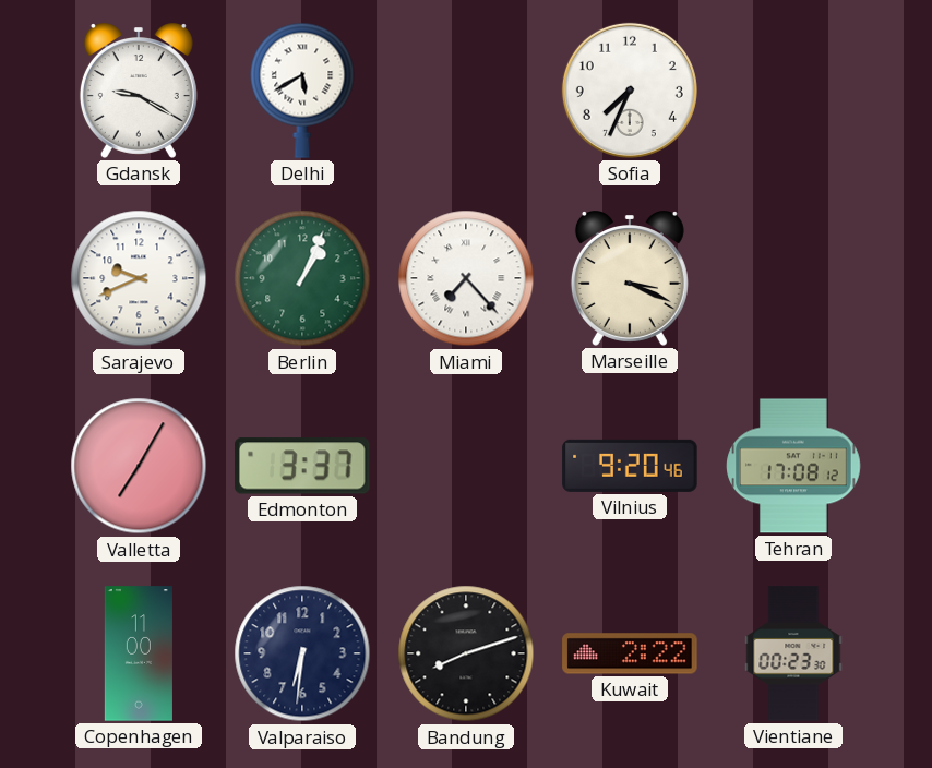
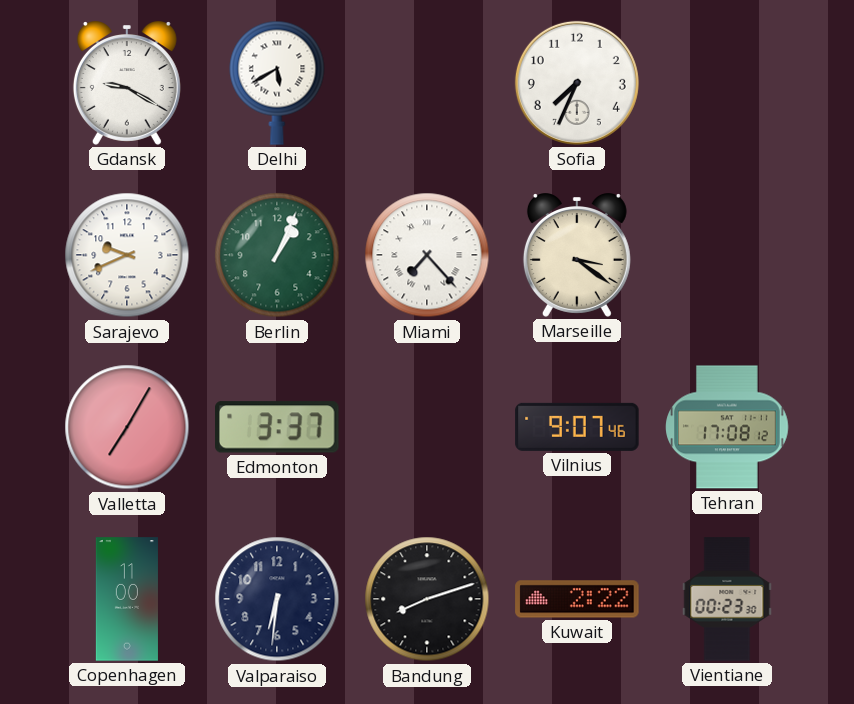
Marseille: 3:19 -> 3:21 (577, 256)
Vilnius: 9:20 -> 9:07 (577, 427)
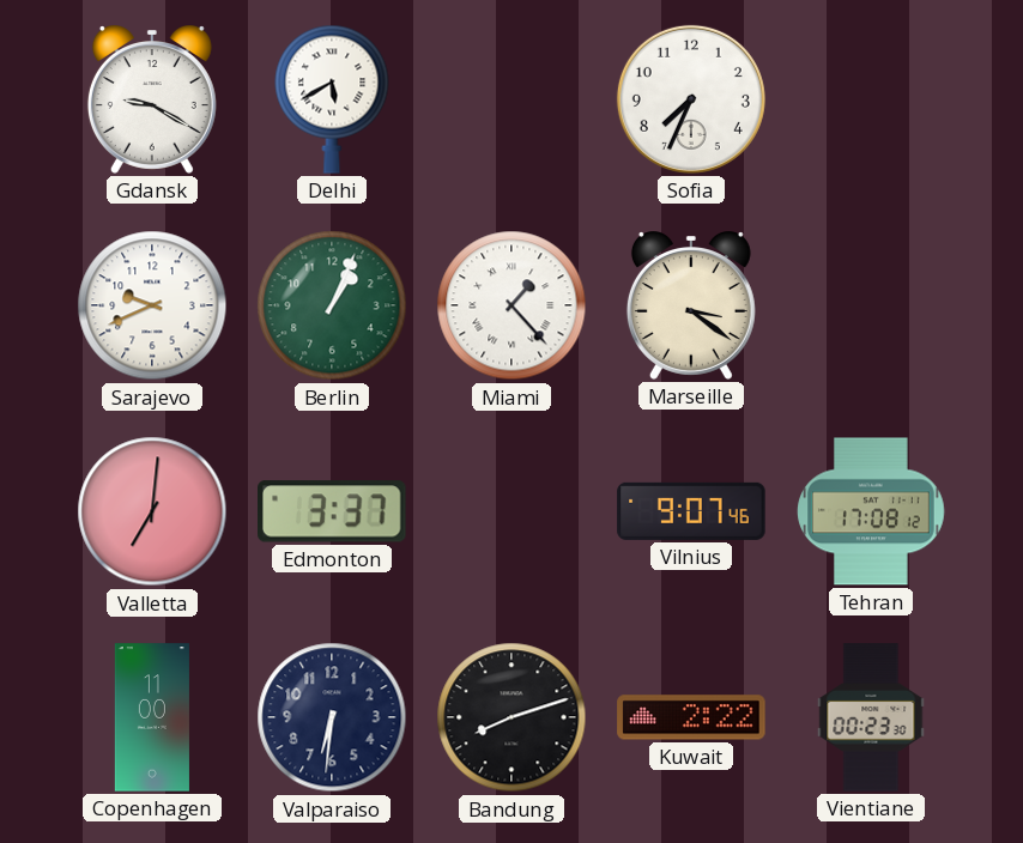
Miami: 7:23 -> 1:23 (512, 305)
Valletta: 7:05 -> 7:01 (152, 511)
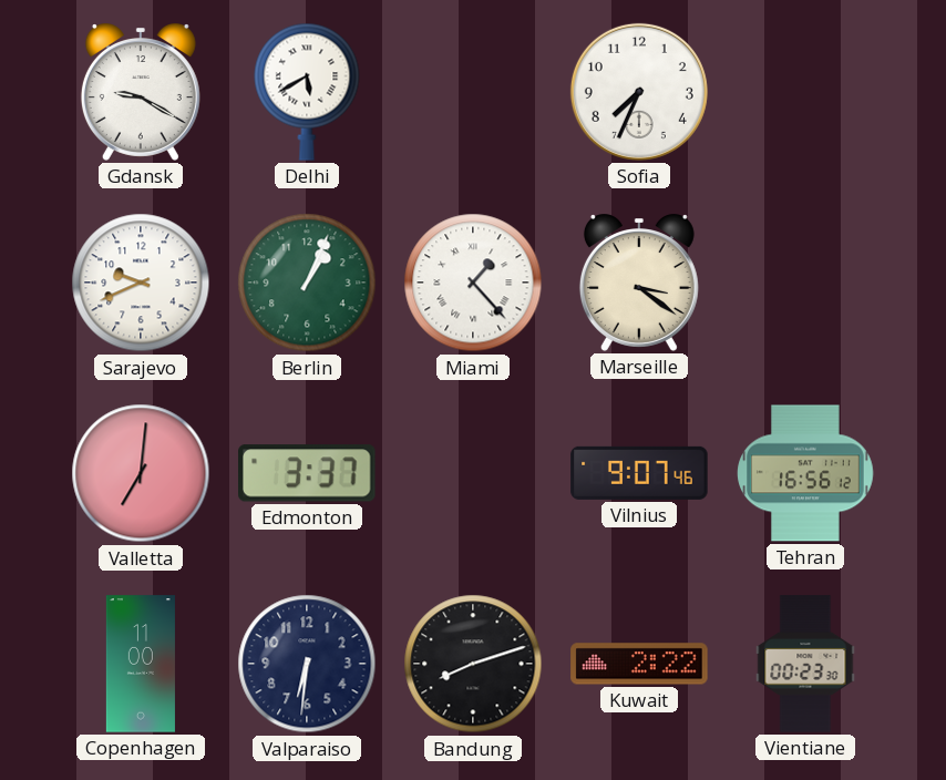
Tehran: 17:08 -> 16:56 (805, 473)
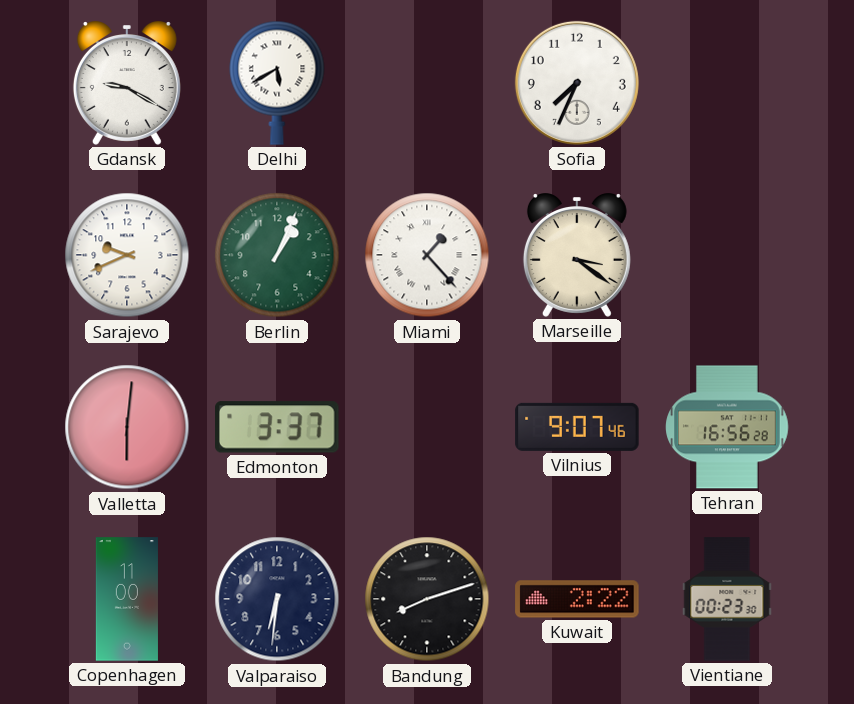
Valletta: 7:01 -> 6:01 (127, 427)
Tehran: 16:56:12 -> 16:56:28 (727, 427)
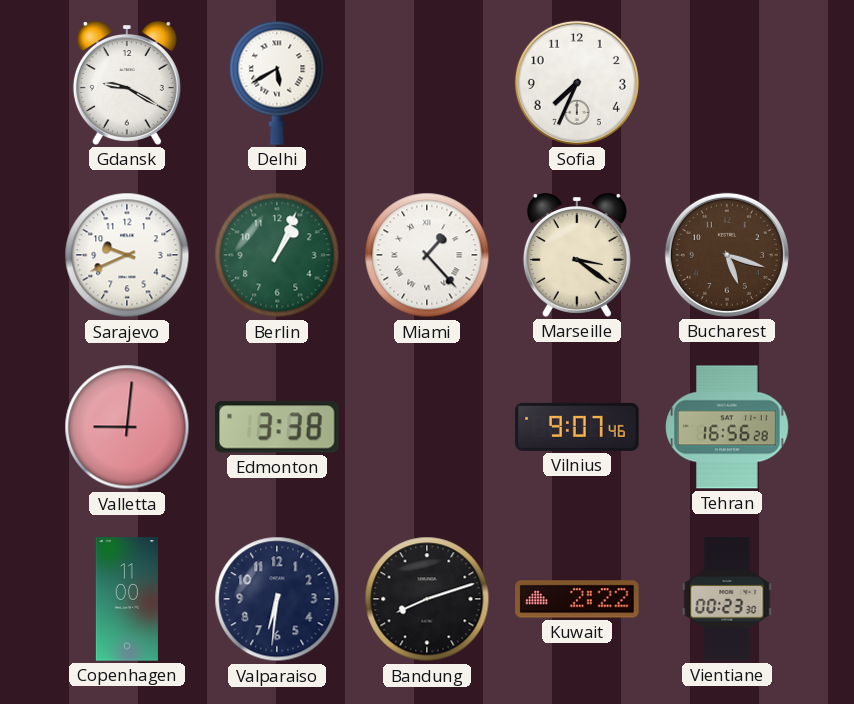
Bucharest: none -> 5:18 (727, 255)
Valletta: 6:01 -> 9:01 (127, 427)
Edmonton: 3:37 -> 3:38 (278, 427)
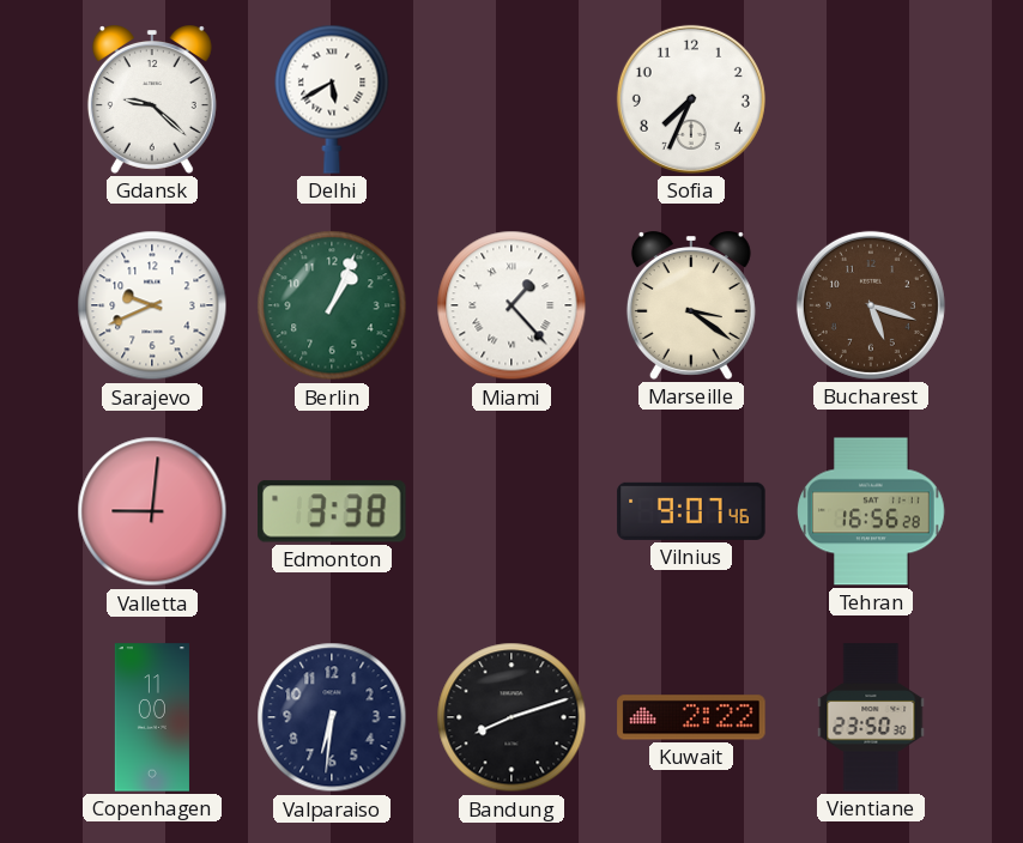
Gdansk: 9:20 -> 9:22 (152, 101)
Vientiane: 00:23 -> 23:50 (871, 717)
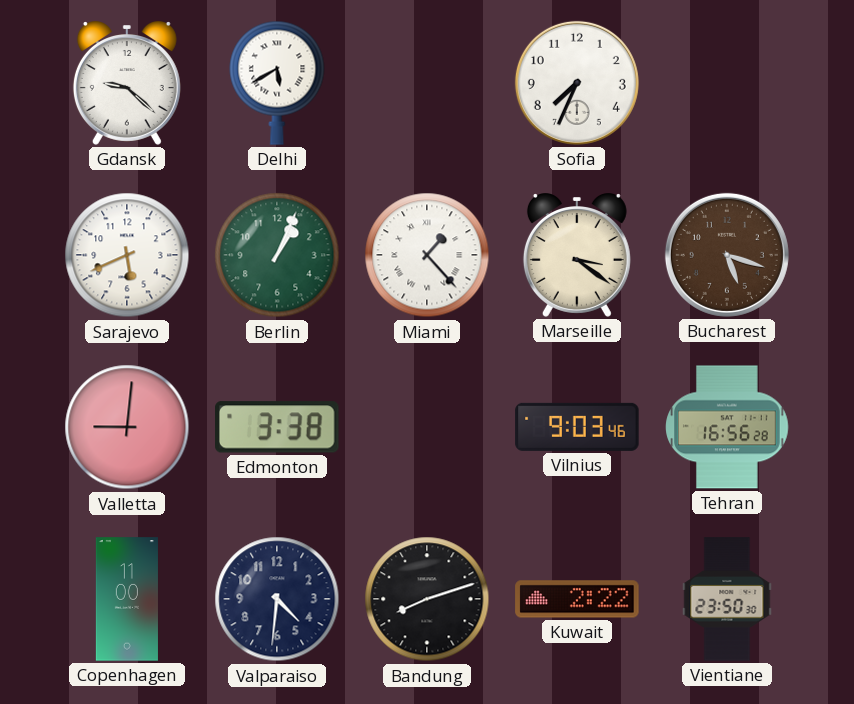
Sarajevo: 9:41 -> 5:41 (127, 255)
Vilnius: 9:07 -> 9:03 (577, 427)
Valparaiso: 6:31 -> 4:31 (277, 599)
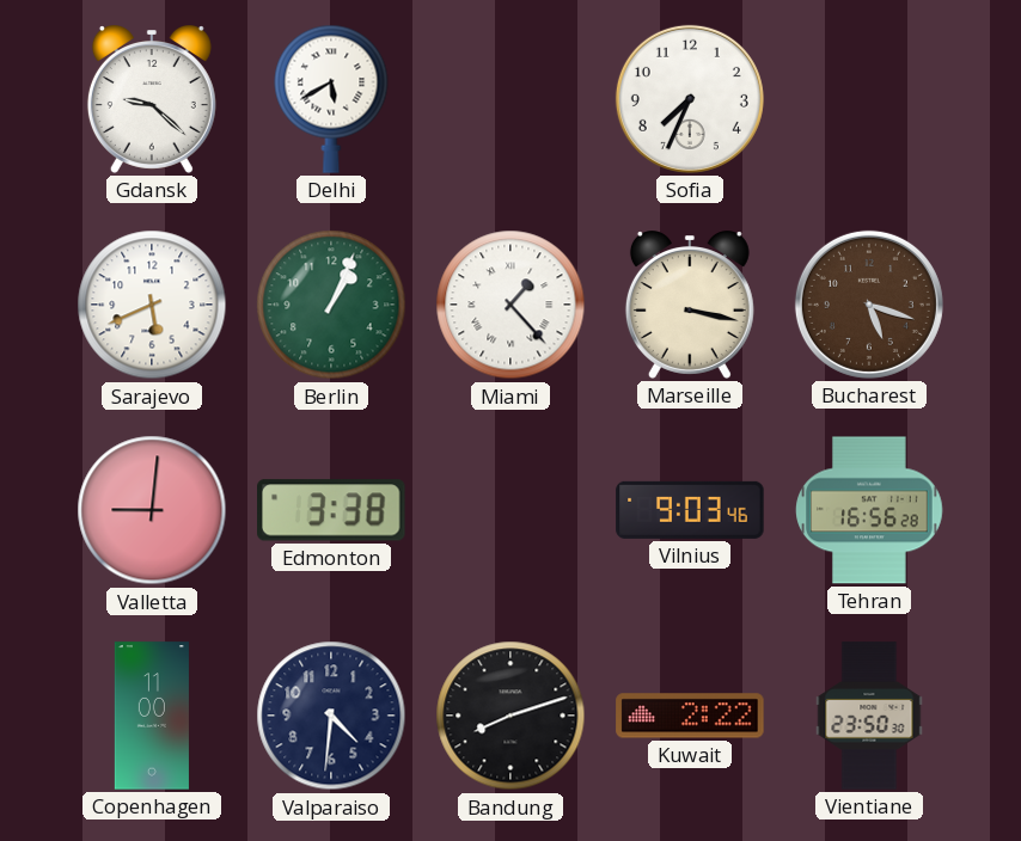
Marseille: 3:21 -> 3:17 (690, 306)
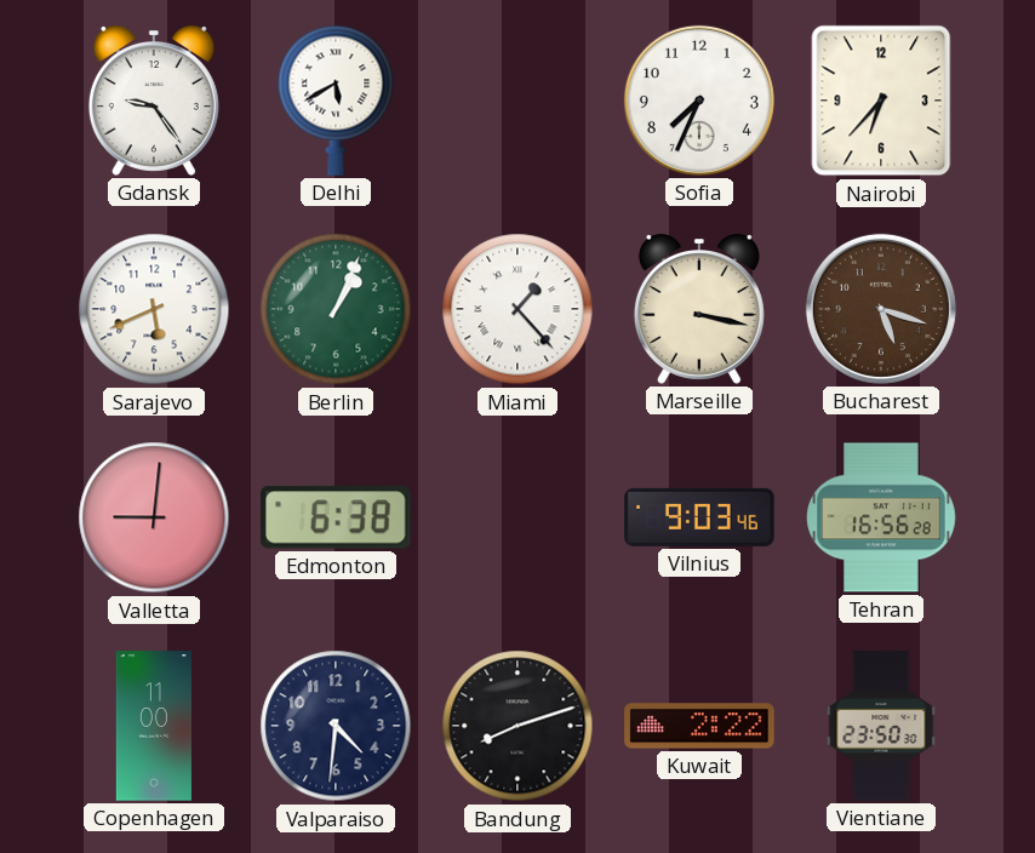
Gdansk: 9:22 -> 9:24 (154, 102)
Nairobi: none -> 6:37 (881, 101)
Edmonton: 3:38 -> 6:38 (337, 517)
